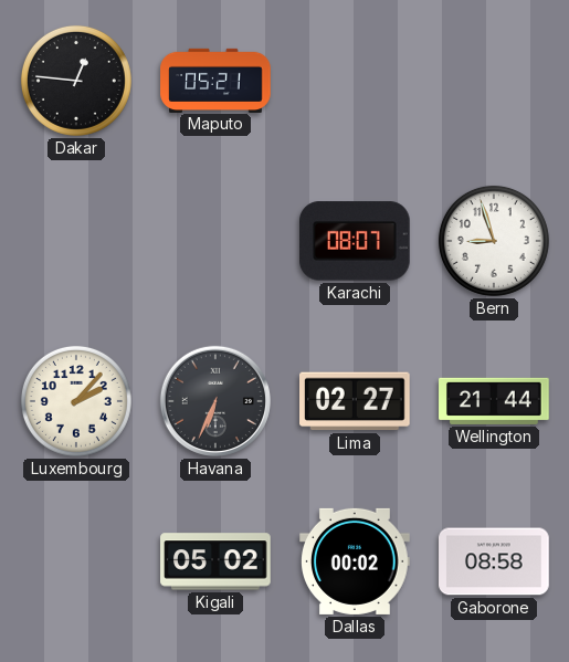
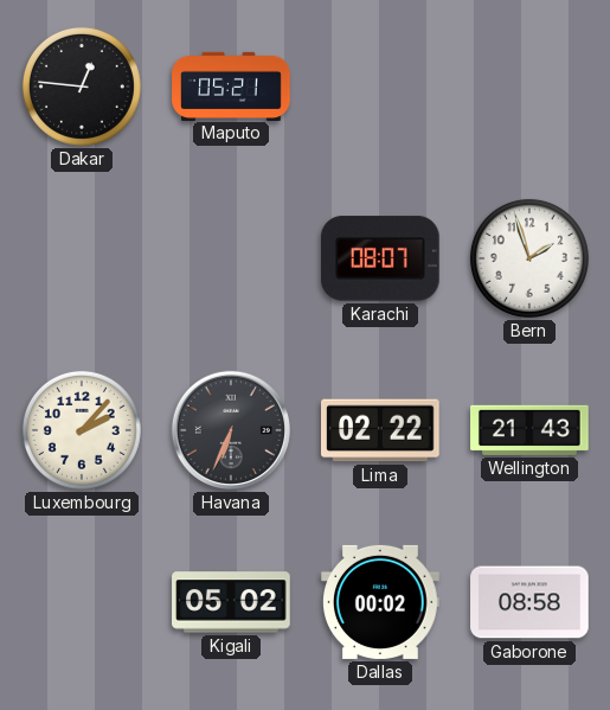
Bern: 8:57 -> 1:57 (529, 258)
Lima: 02:27 -> 02:22 (381, 430)
Wellington: 21:44 -> 21:43 (529, 430)
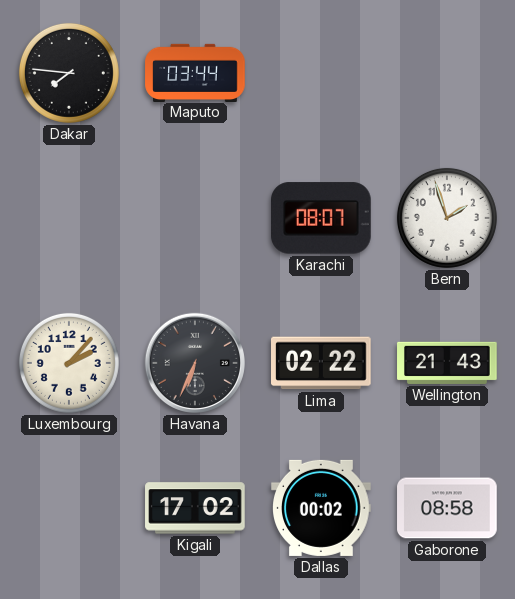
Dakar: 12:46 -> 7:46 (69, 73)
Maputo: 05:21 -> 03:44 (195, 72)
Kigali: 05:02 -> 17:02 (195, 508)
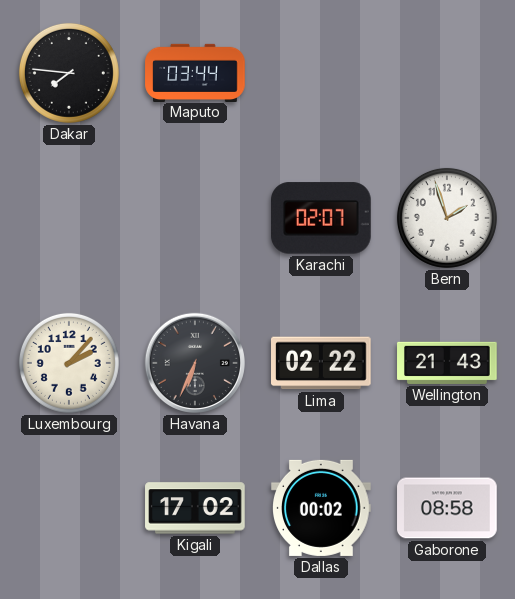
Karachi: 08:07 -> 02:07 (322, 218)
